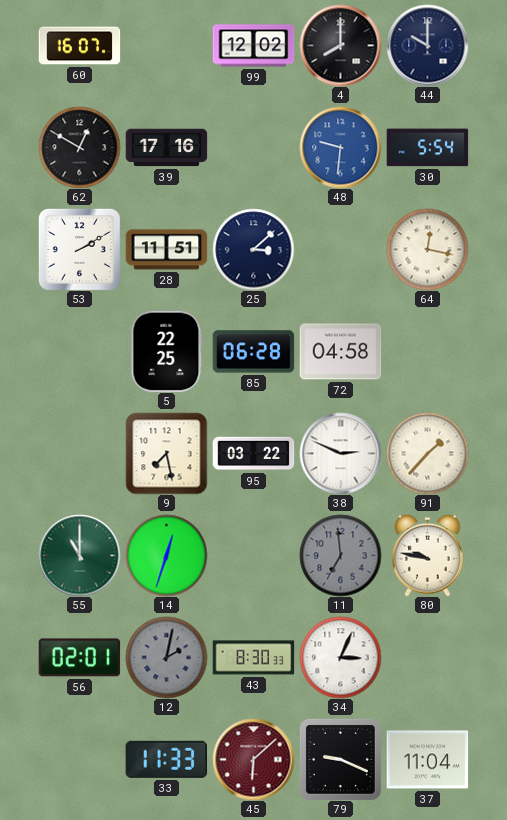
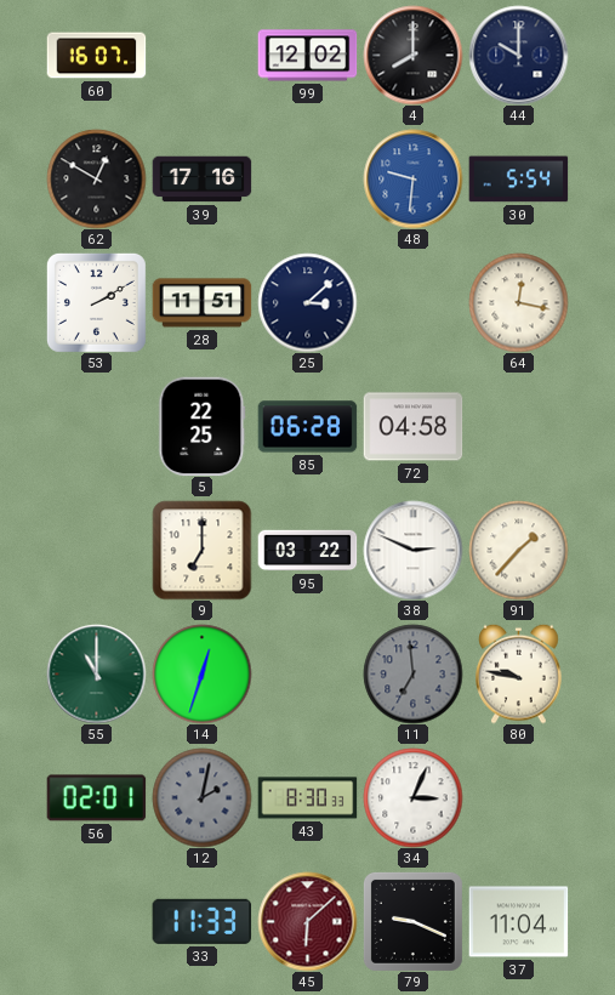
9: 7:28 -> 7:00 (201, 550)
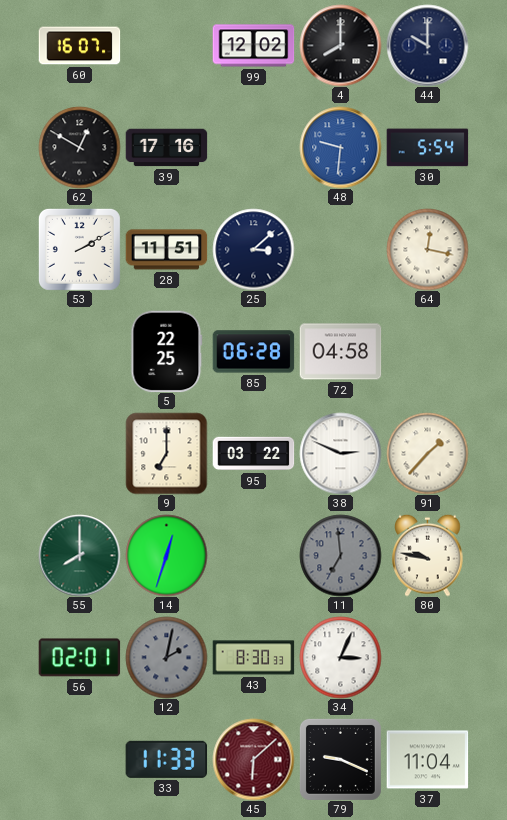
55: 11:00 -> 8:00 (79, 555)
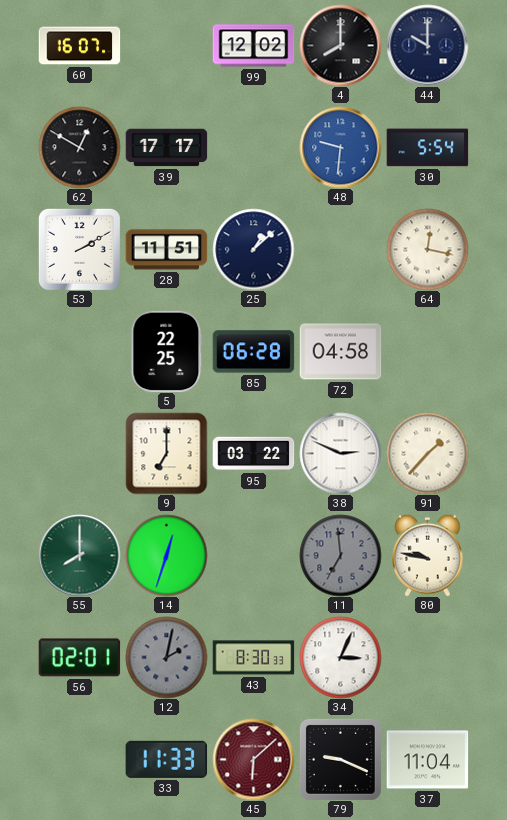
39: 17:16 -> 17:17 (166, 148)
25: 3:08 -> 1:08 (253, 249)
